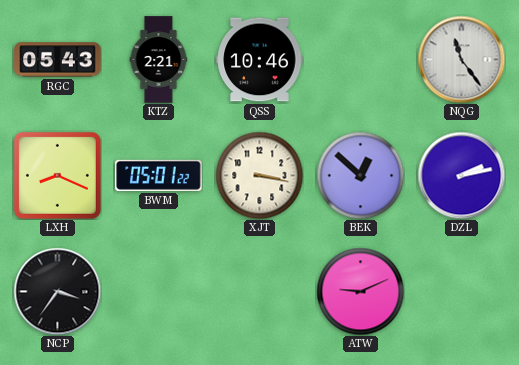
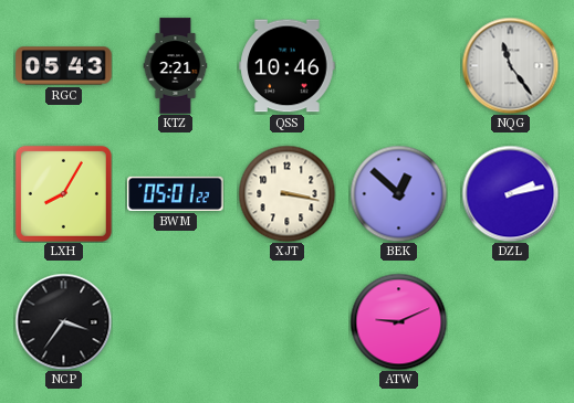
LXH: 8:19 -> 8:05 (63, 193)
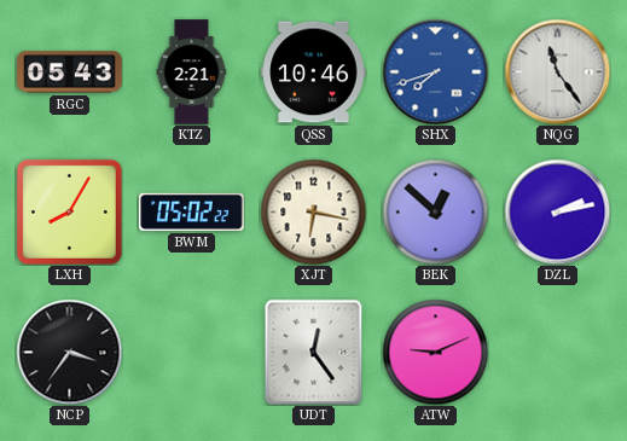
SHX: none -> 7:42 (435, 71)
BWM: 05:01 -> 05:02 (192, 211)
XJT: 3:17 -> 6:17 (313, 211)
UDT: none -> 12:24 (314, 352)
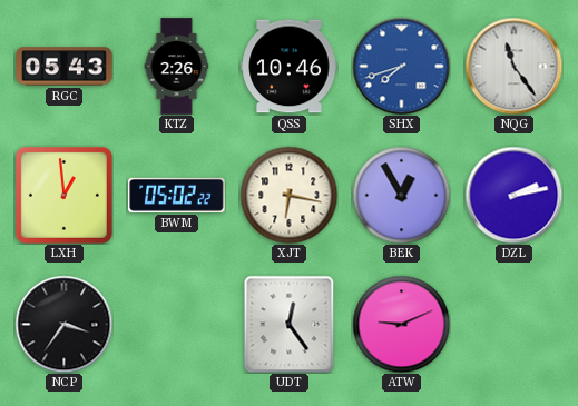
KTZ: 2:21 -> 2:26 (177, 67)
LXH: 8:05 -> 12:59 (63, 195)
BEK: 12:52 -> 12:55 (401, 195)
